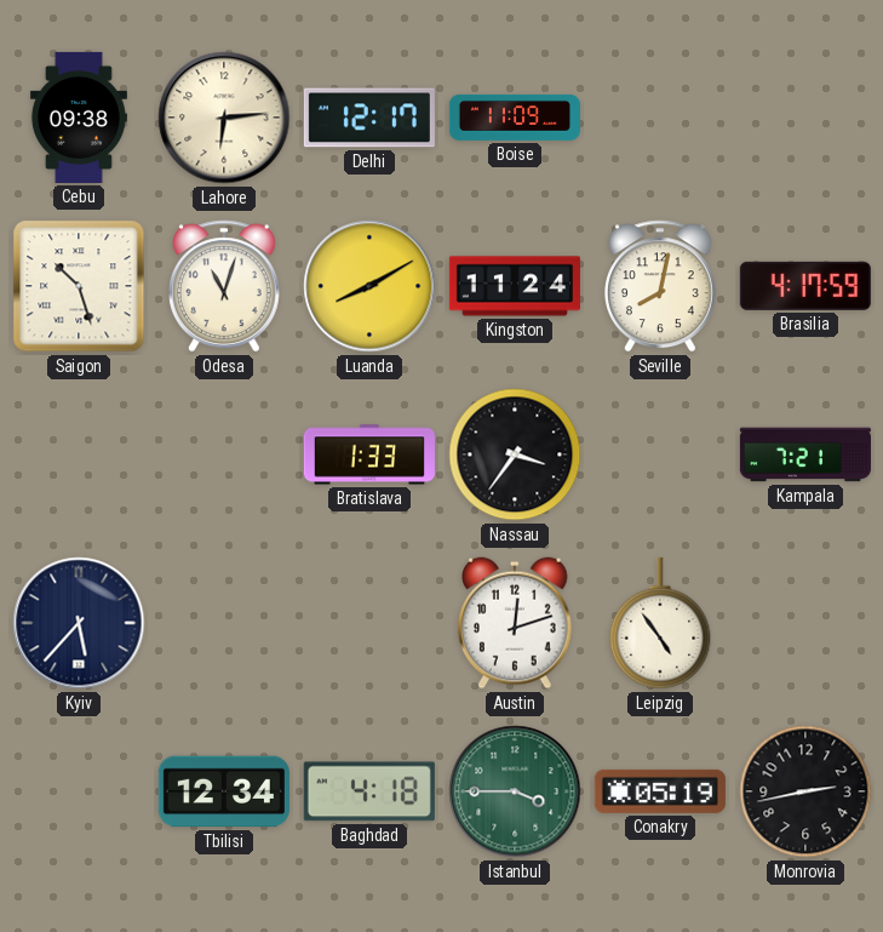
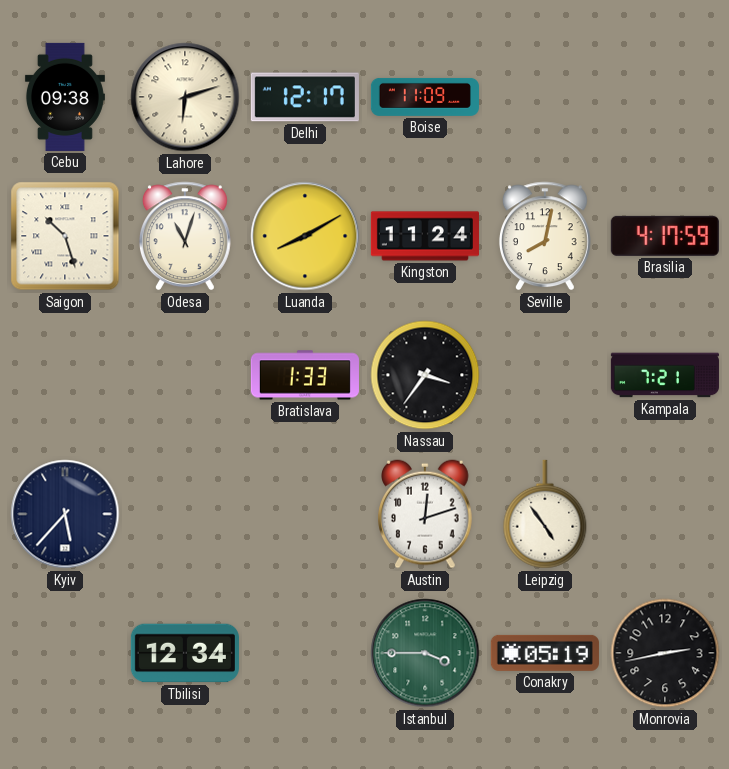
Lahore: 6:14 -> 6:12 (185, 97)
Baghdad: 4:18 -> none (369, 791)
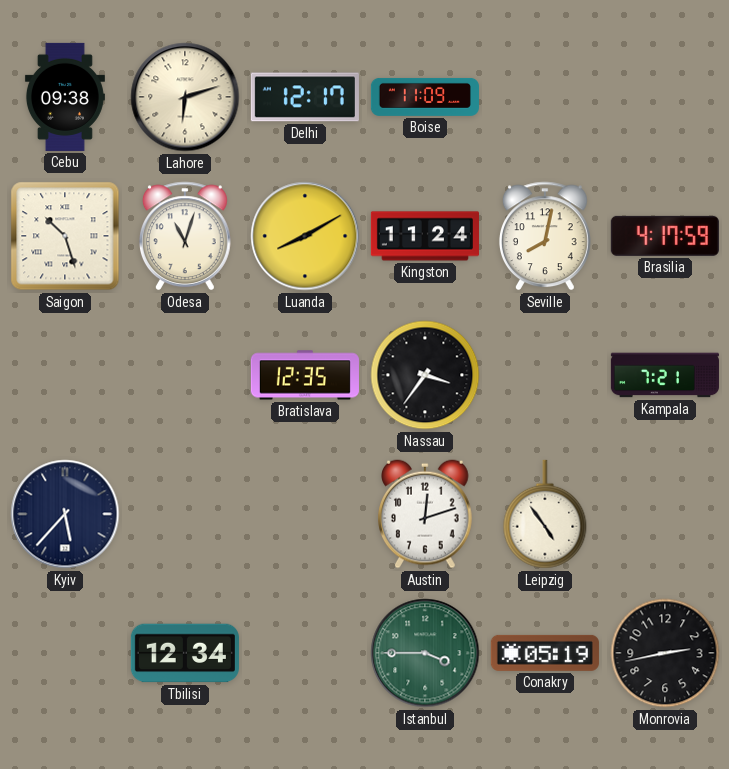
Bratislava: 1:33 -> 12:35 (305, 375)
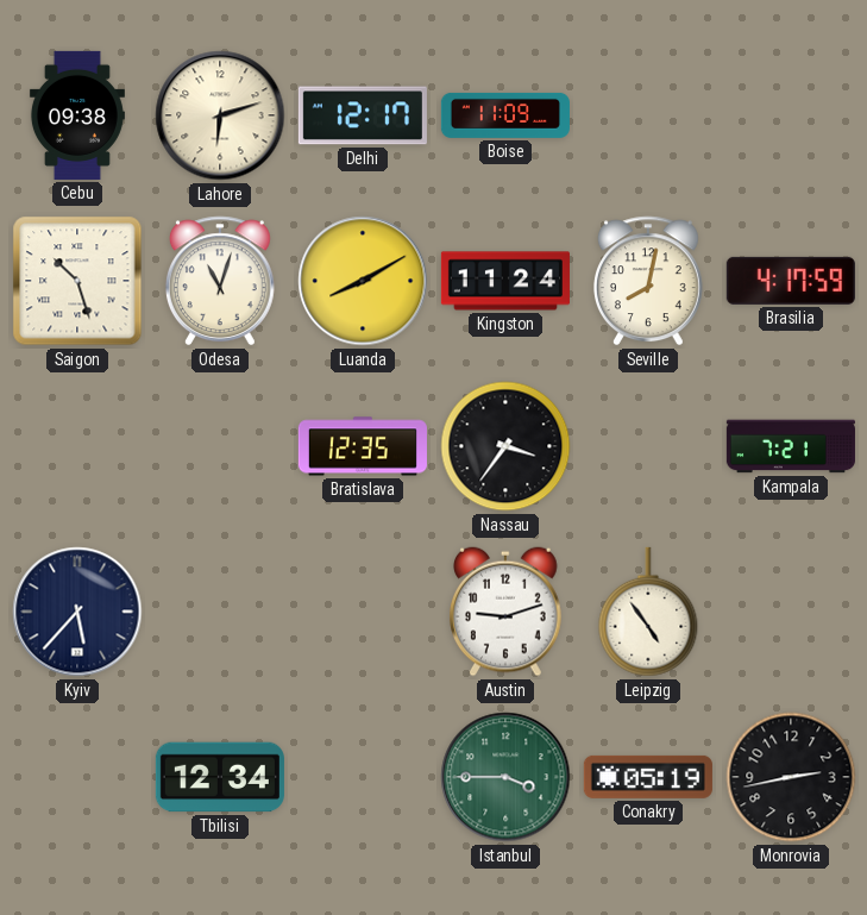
Austin: 12:12 -> 9:12 (507, 612)
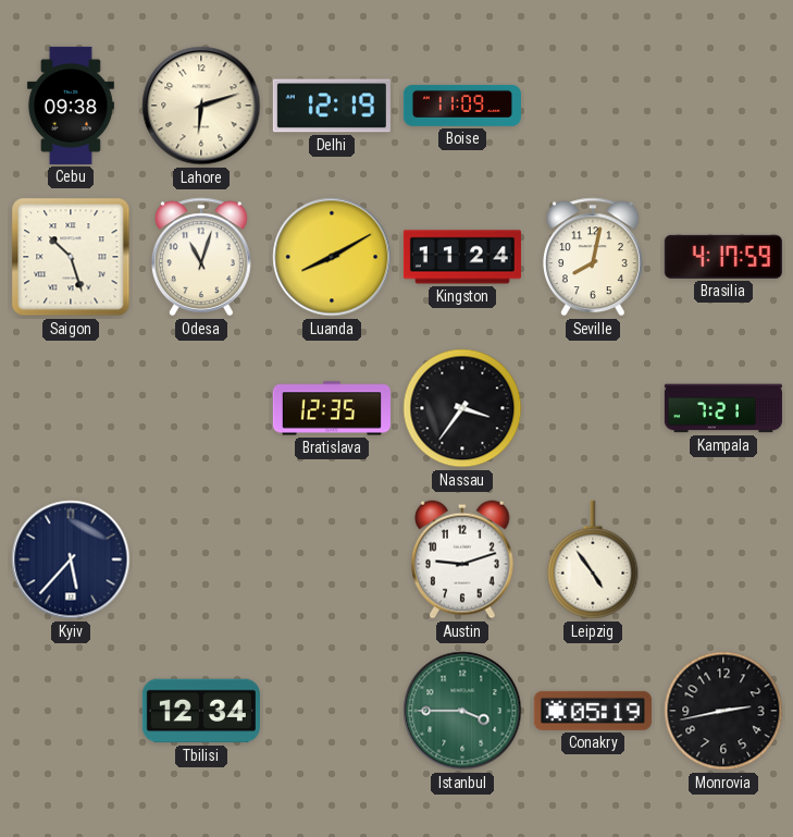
Delhi: 12:17 -> 12:19 (332, 106)
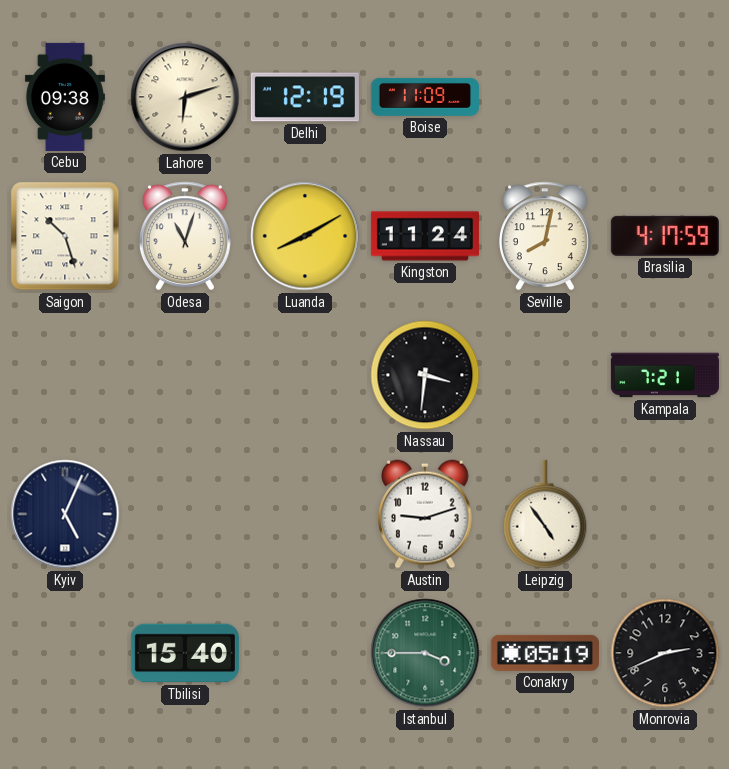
Bratislava: 12:35 -> none (332, 408)
Nassau: 3:36 -> 3:31 (425, 375)
Kyiv: 5:37 -> 5:04 (65, 514)
Tbilisi: 12:34 -> 15:40 (185, 653)
Monrovia: 2:43 -> 2:41 (665, 653)
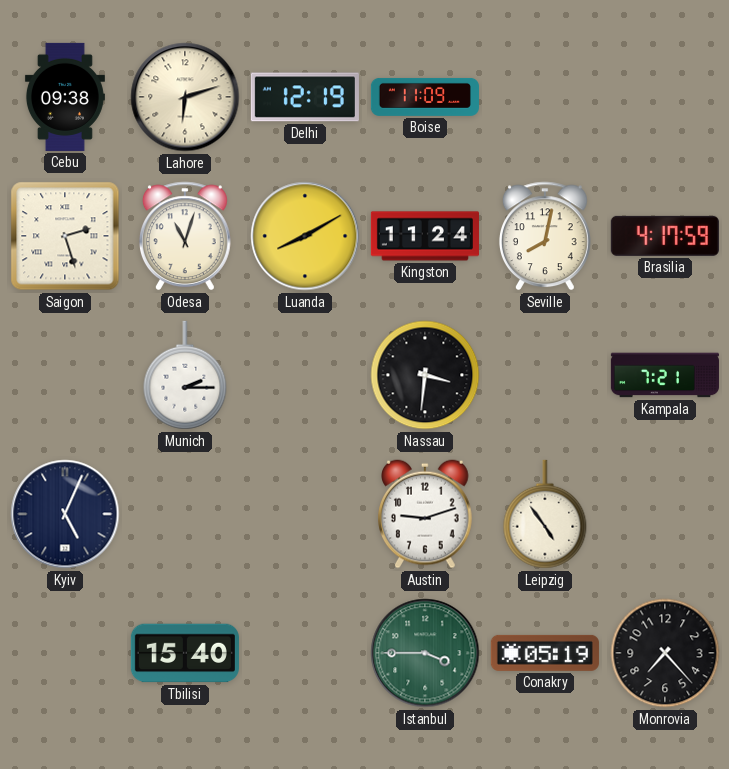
Saigon: 10:27 -> 2:27 (65, 236)
Munich: none -> 2:15 (185, 375)
Monrovia: 2:41 -> 7:23 (665, 653)
